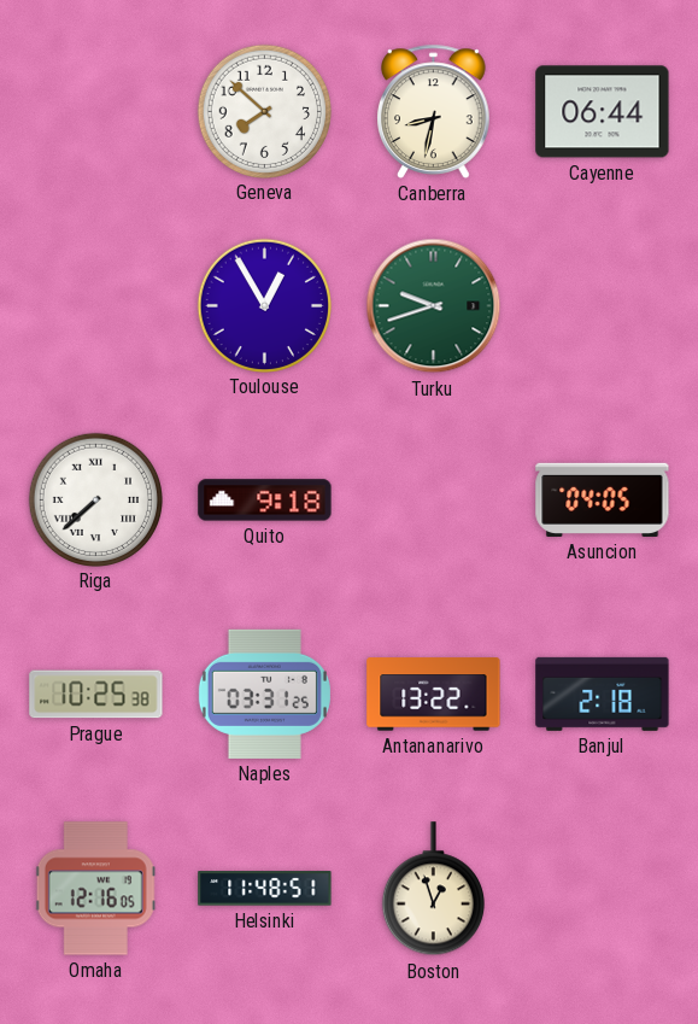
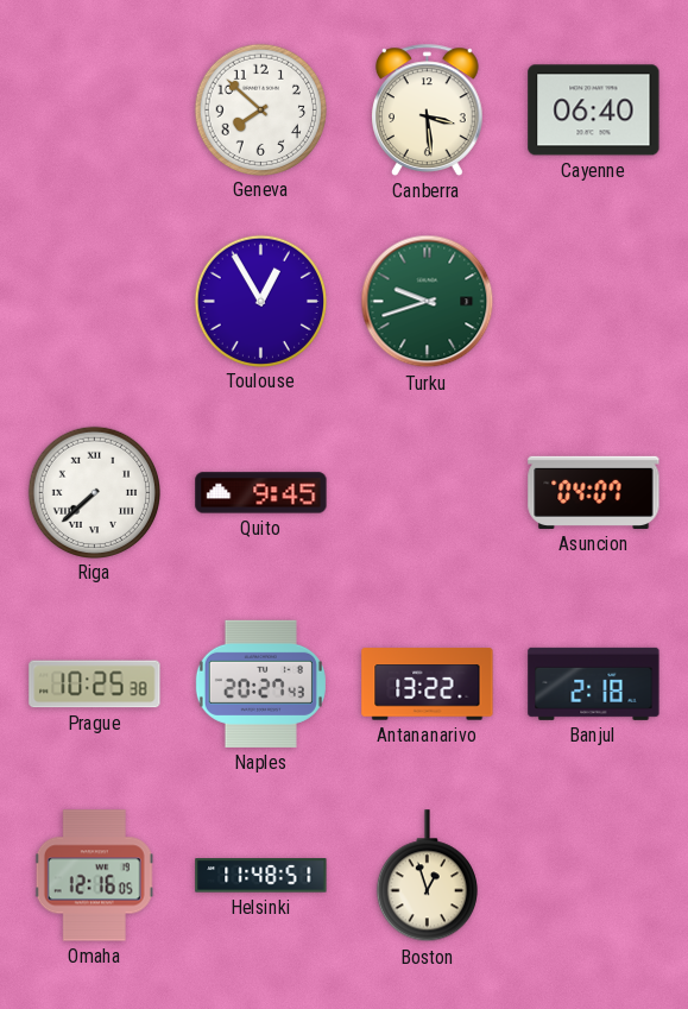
Canberra: 8:32 -> 3:29 (428, 109)
Cayenne: 06:44 -> 06:40 (594, 111)
Quito: 9:18 -> 9:45 (261, 493)
Asuncion: 04:05 -> 04:07 (594, 492)
Naples: 03:31 -> 20:27 (260, 683)
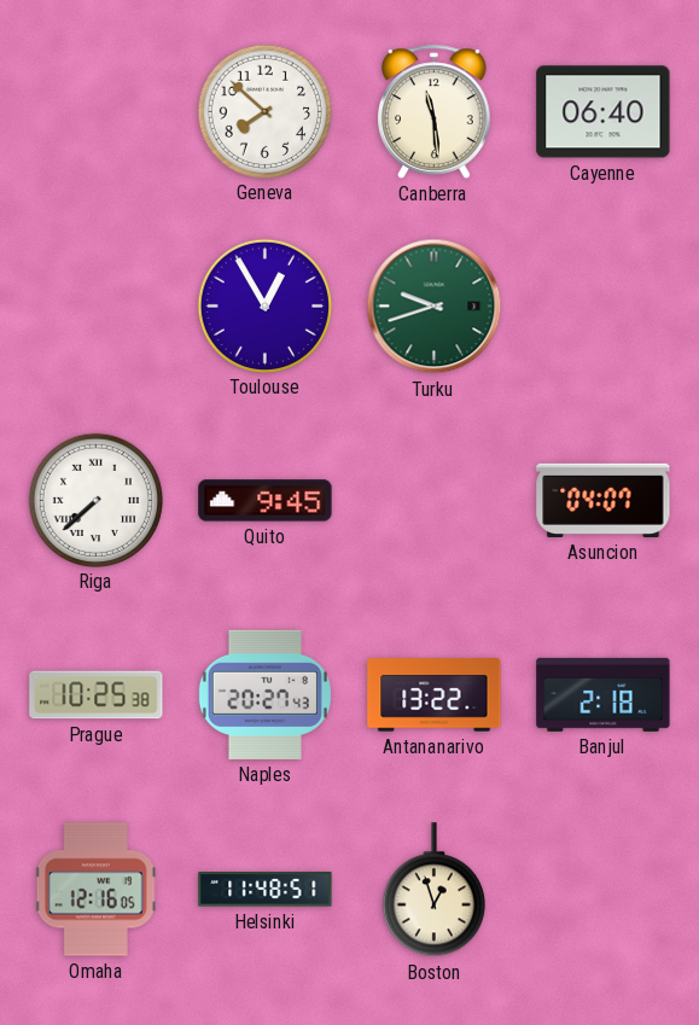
Canberra: 3:29 -> 11:29 (435, 111)
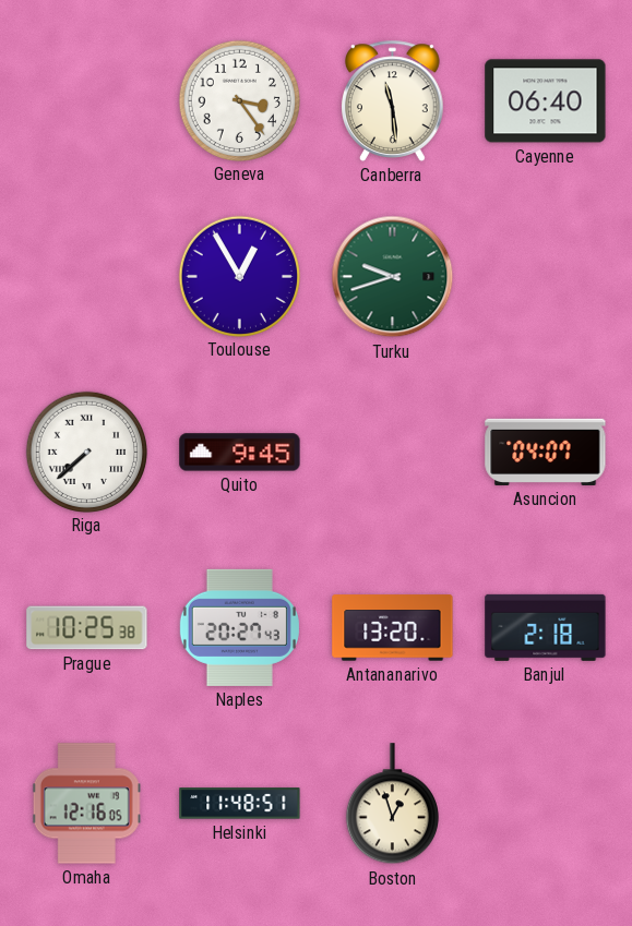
Geneva: 7:52 -> 3:24 (239, 100)
Antananarivo: 13:22 -> 13:20 (393, 628)
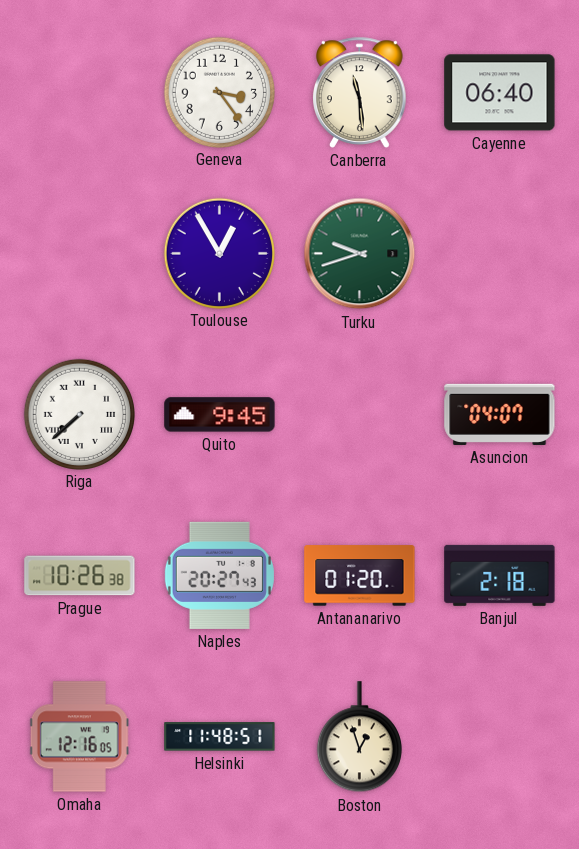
Prague: 10:25 -> 10:26 (80, 576)
Antananarivo: 13:20 -> 01:20 (360, 576)
